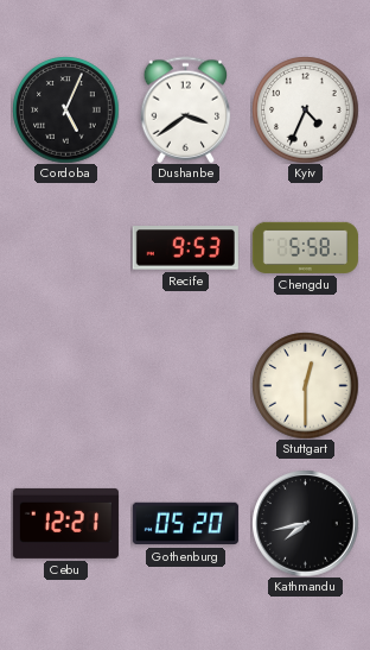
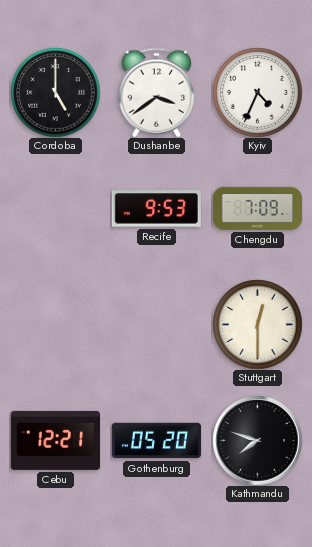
Cordoba: 5:04 -> 5:00 (55, 92)
Chengdu: 5:58 -> 7:09 (257, 208)
Kathmandu: 7:43 -> 7:48 (257, 440)
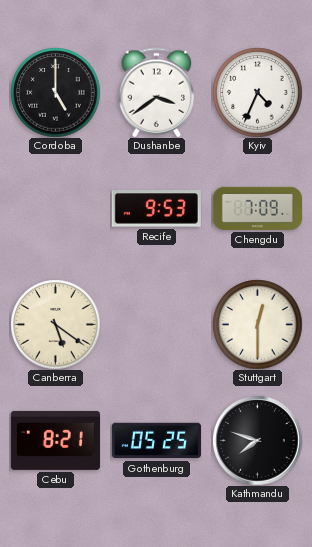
Canberra: none -> 5:21 (55, 324)
Cebu: 12:21 -> 8:21 (55, 440)
Gothenburg: 05:20 -> 05:25 (156, 441)
